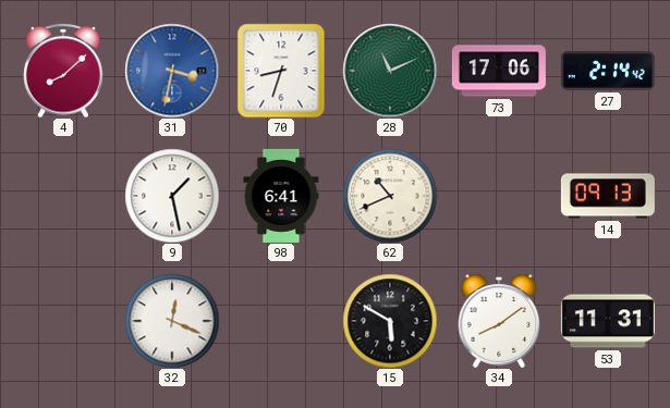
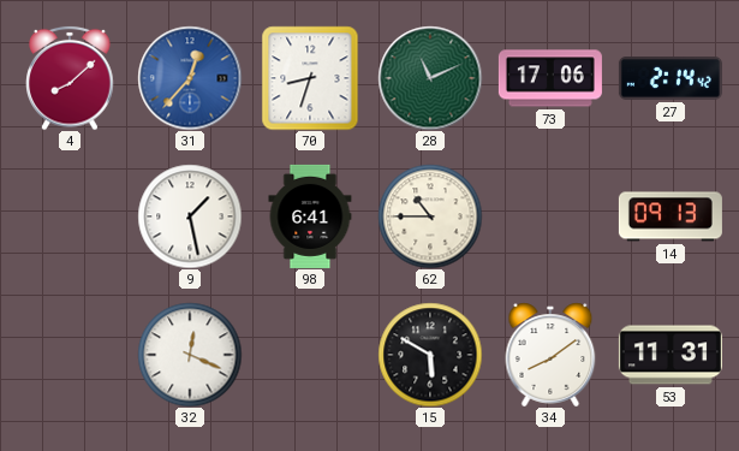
31: 3:32 -> 12:37 (190, 78)
62: 10:41 -> 10:45 (430, 216)
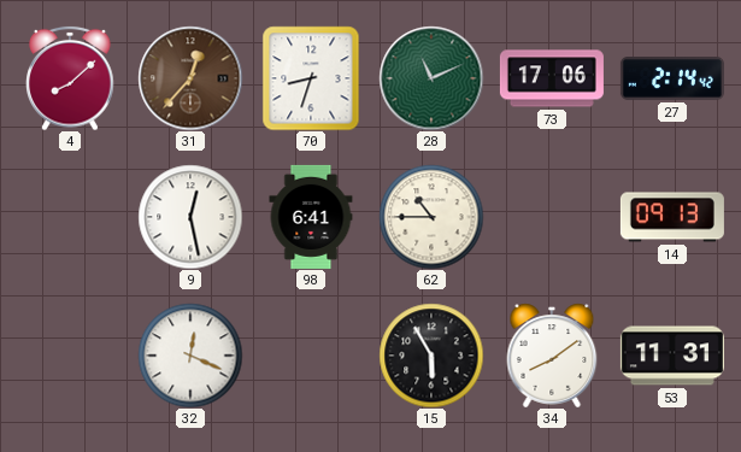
31 dial: blue -> brown (190, 78)
9: 1:28 -> 12:28 (190, 217)
15: 5:50 -> 5:55 (431, 356)
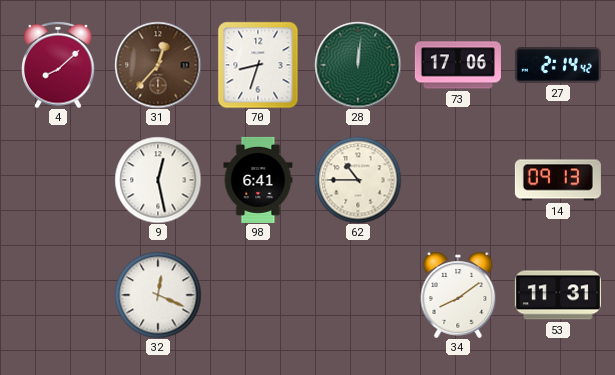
28: 11:11 -> 12:01 (358, 65)
15: 5:55 -> none (431, 356)
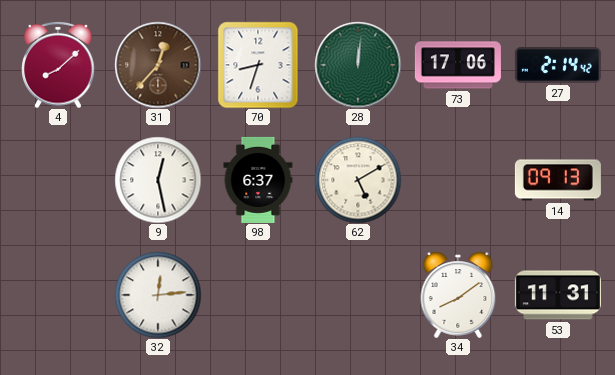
98: 6:41 -> 6:37 (258, 180)
62: 10:45 -> 5:10 (358, 180)
32: 12:19 -> 12:14 (158, 295)
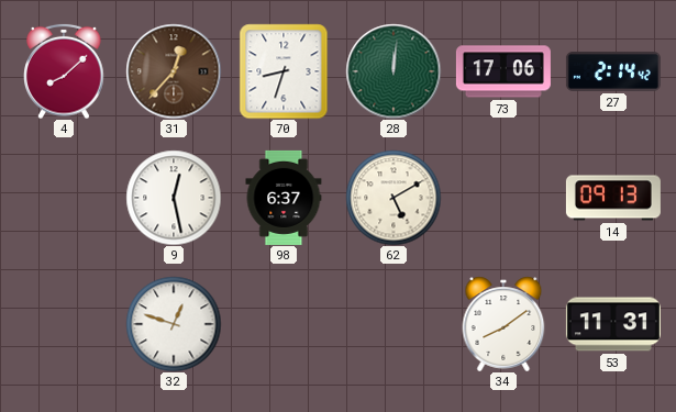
32: 12:14 -> 12:48 (174, 324)
